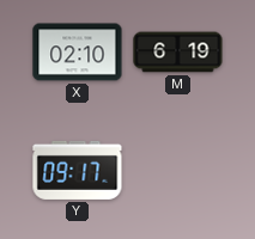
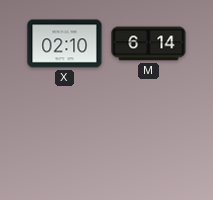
M: 6:19 -> 6:14 (149, 44)
Y: 09:17 -> none (78, 170)
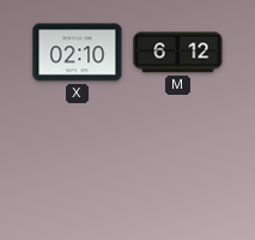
M: 6:14 -> 6:12 (178, 53)
